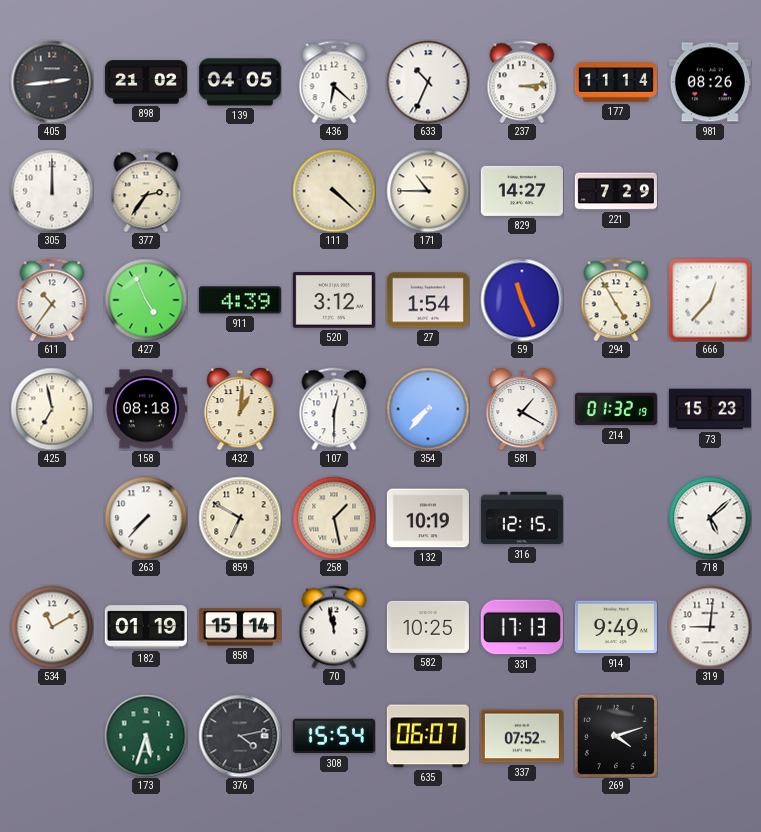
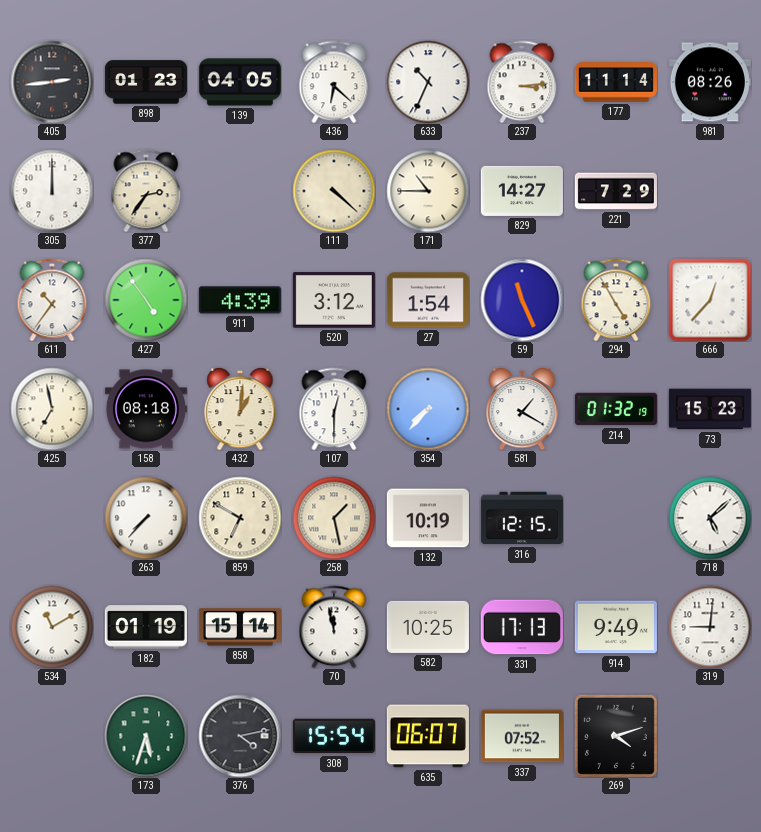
898: 21:02 -> 01:23 (146, 82)
427: 4:56 -> 4:54 (146, 300)
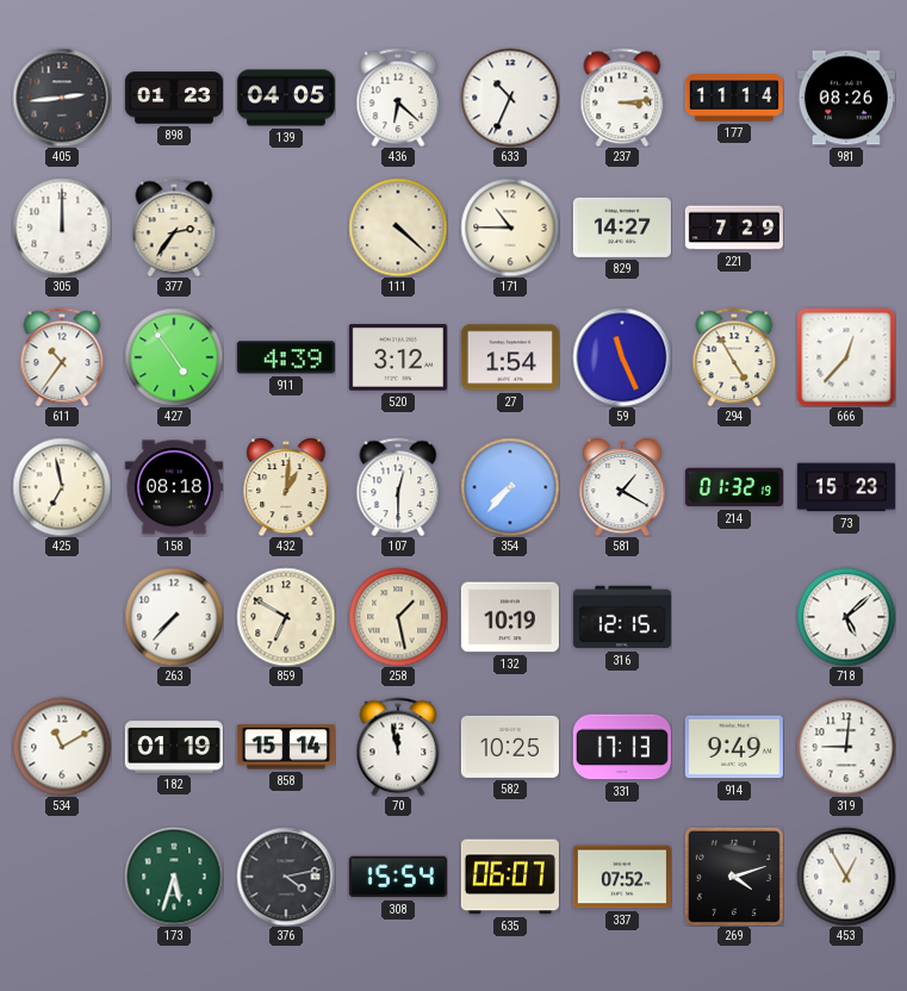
453: none -> 12:55 (846, 877)
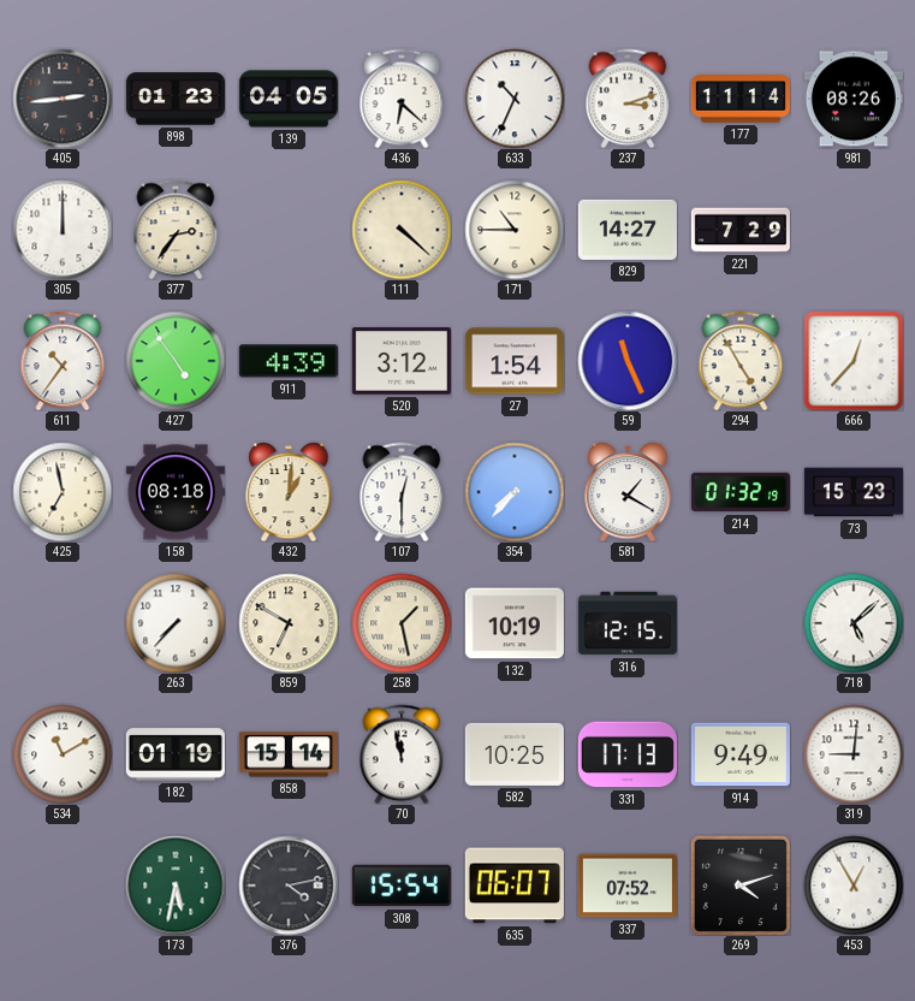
237: 3:14 -> 3:12 (628, 99)
173: 5:33 -> 5:32 (176, 885)
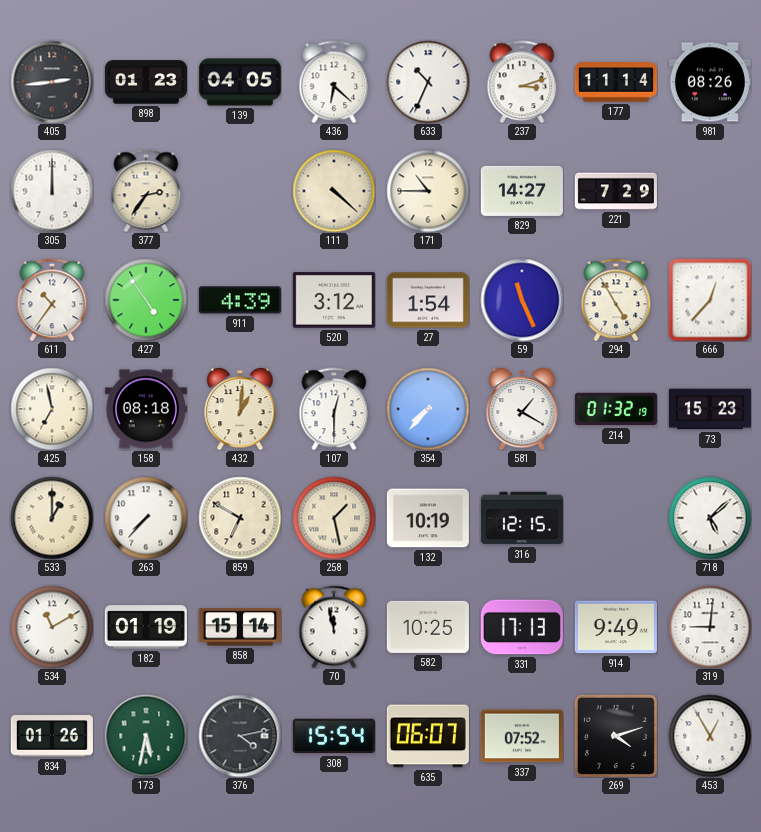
533: none -> 1:00 (52, 518)
834: none -> 01:26 (52, 736)
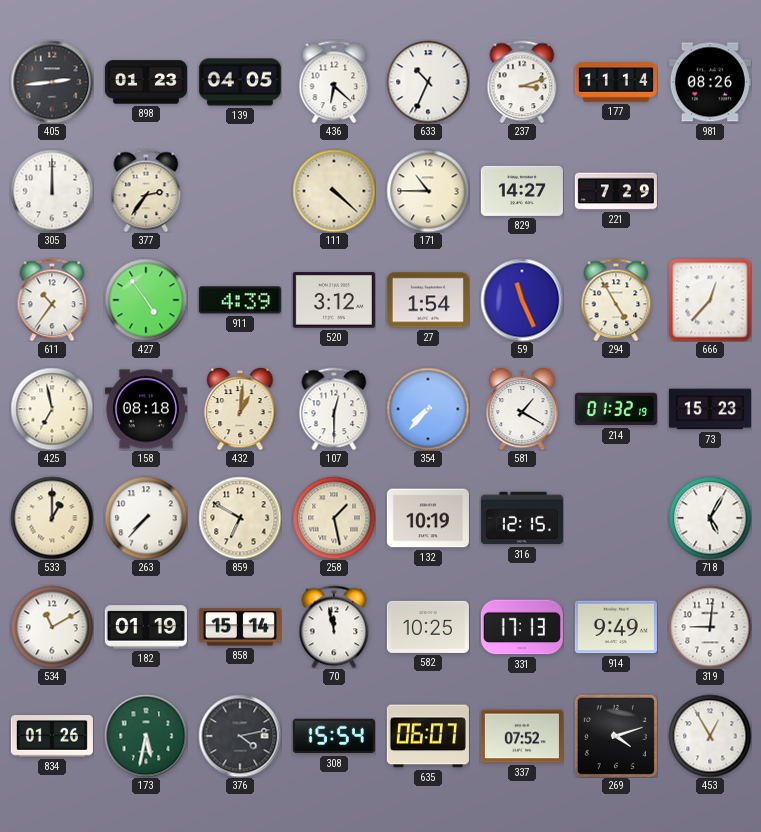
718: 5:08 -> 5:05 (710, 518)
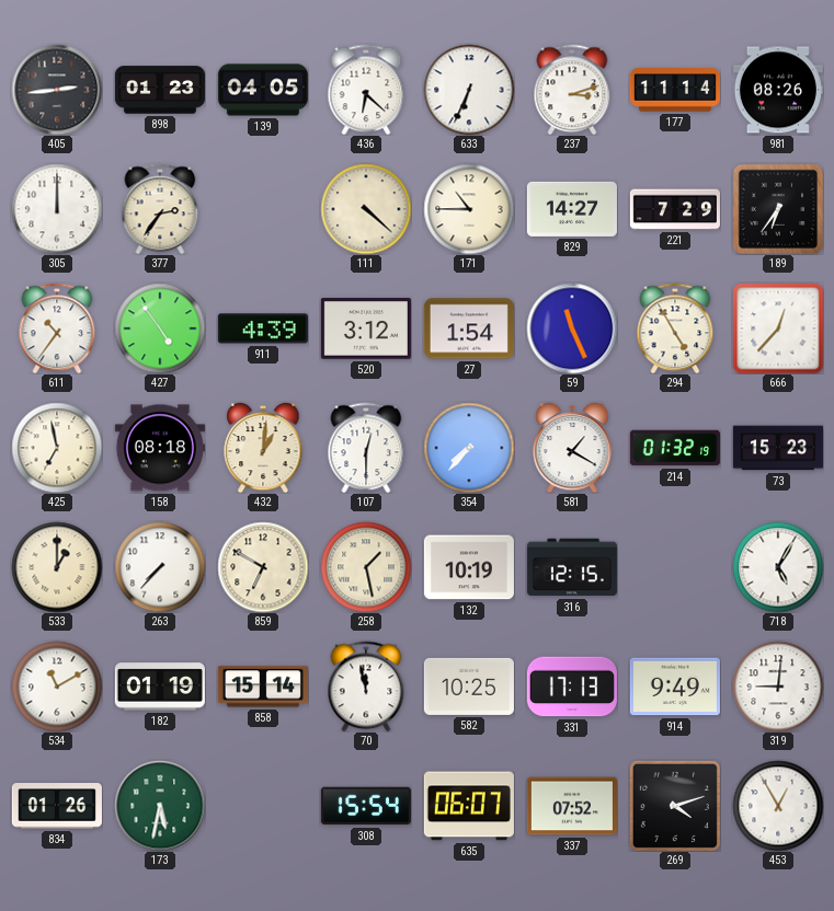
633: 10:34 -> 6:34 (469, 90)
189: none -> 6:36 (777, 208)
376: 4:13 -> none (240, 736)
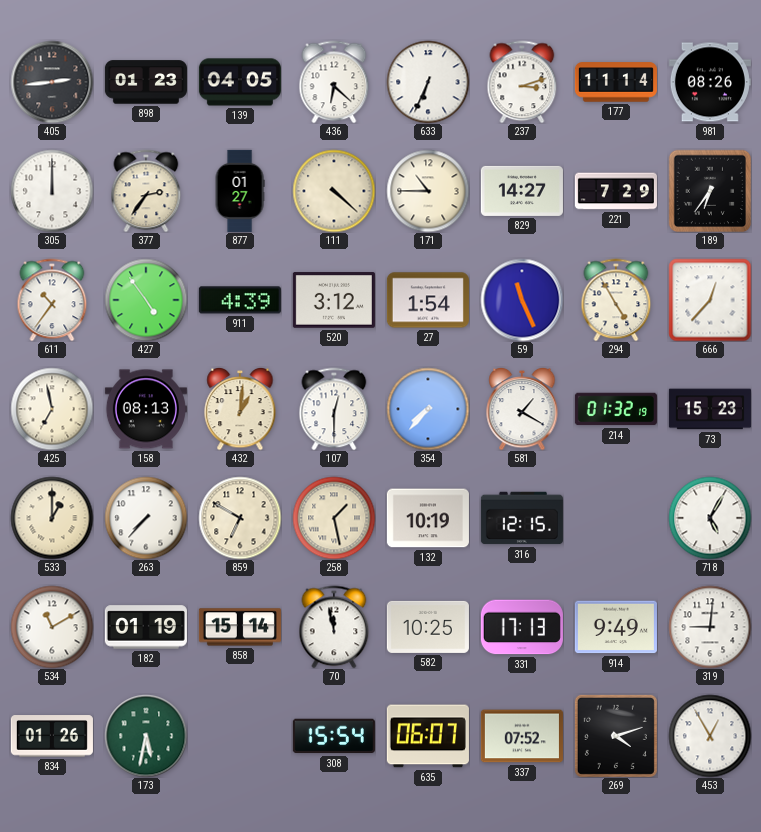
877: none -> 01:27 (240, 191)
158: 08:18 -> 08:13 (146, 409)
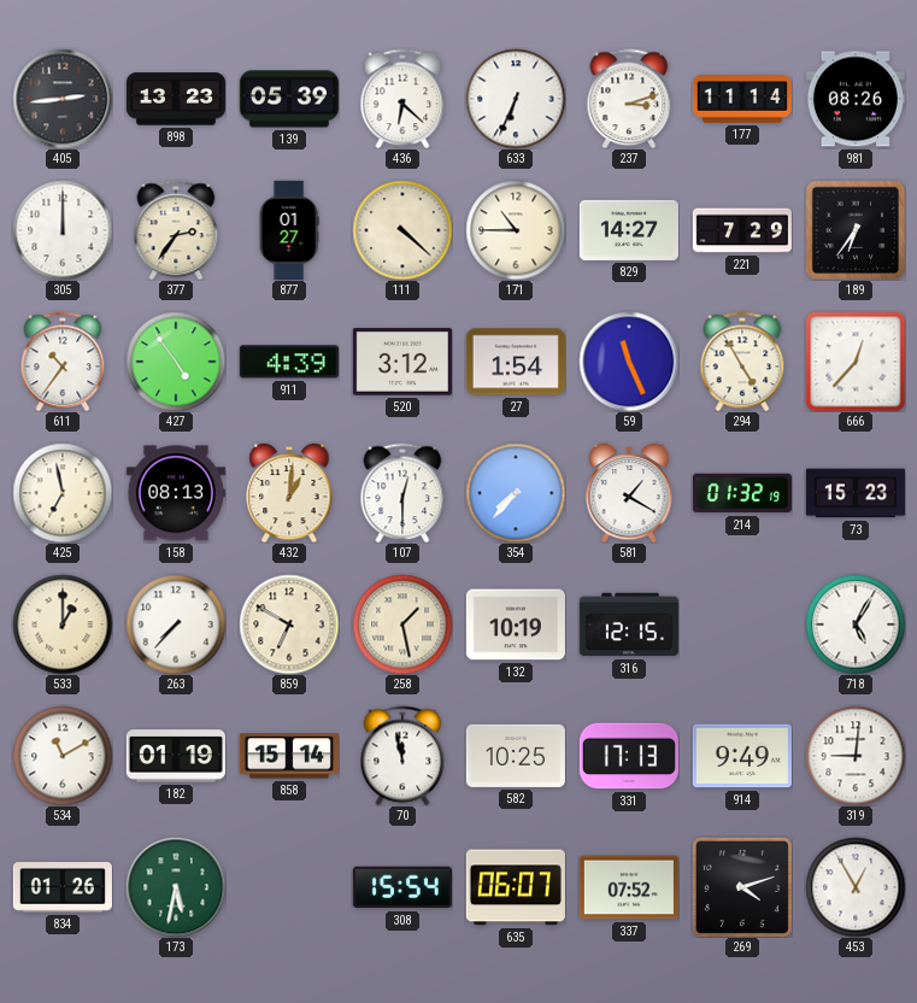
898: 01:23 -> 13:23 (176, 99)
139: 04:05 -> 05:39 (289, 99)
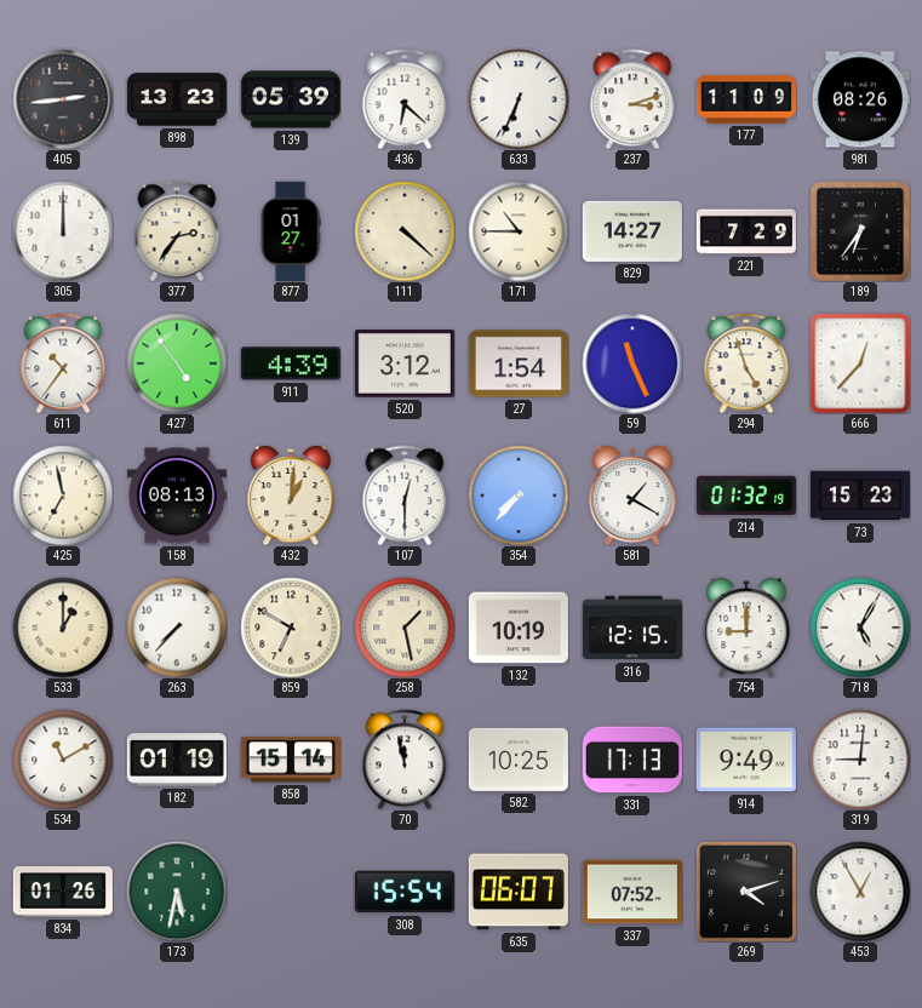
177: 11:14 -> 11:09 (746, 99)
294: 4:55 -> 4:57 (746, 363)
754: none -> 9:00 (746, 628)
